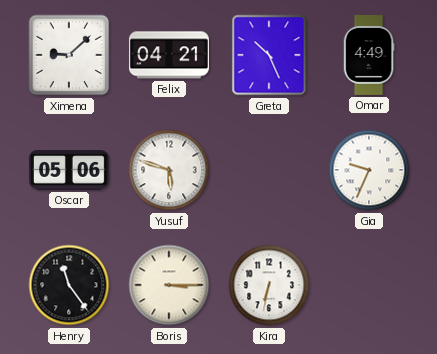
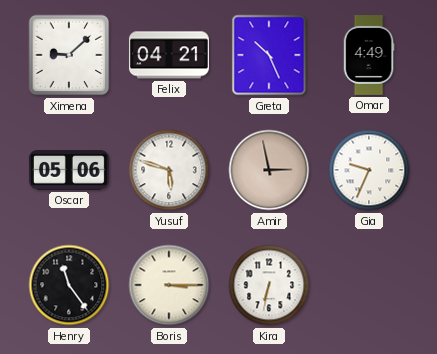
Amir: none -> 2:58 (269, 170)
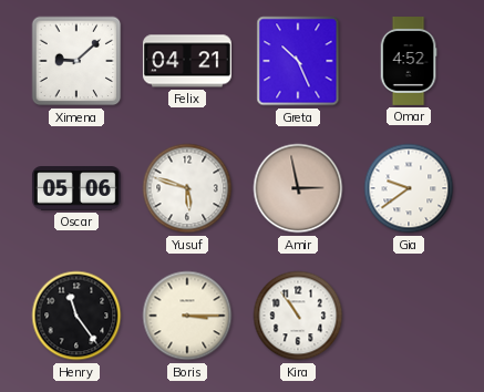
Omar: 4:49 -> 4:52 (409, 62)
Gia: 9:34 -> 9:39 (409, 188)
Kira: 6:32 -> 10:54 (298, 316)
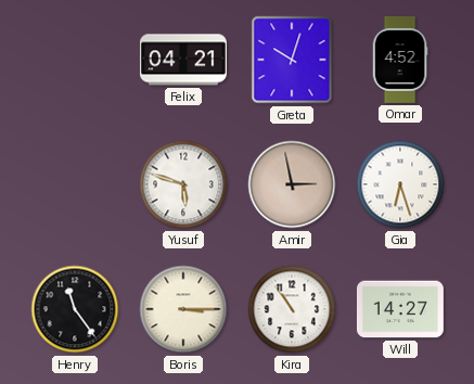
Ximena: 9:08 -> none (76, 61)
Greta: 10:26 -> 10:03 (292, 60)
Oscar: 05:06 -> none (76, 188)
Gia: 9:39 -> 6:27 (400, 184)
Will: none -> 14:27 (400, 309)
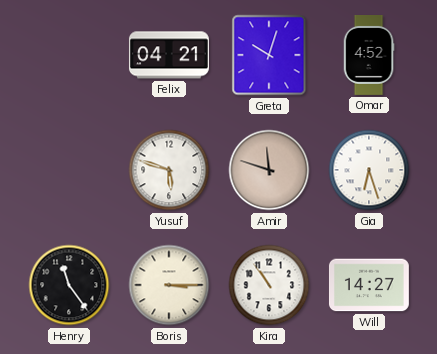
Amir: 2:58 -> 11:48 (269, 170)
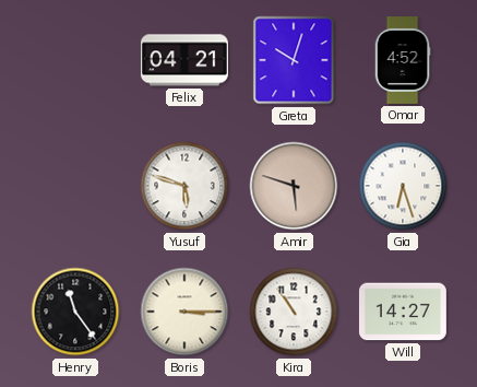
Amir: 11:48 -> 5:48 (294, 186)
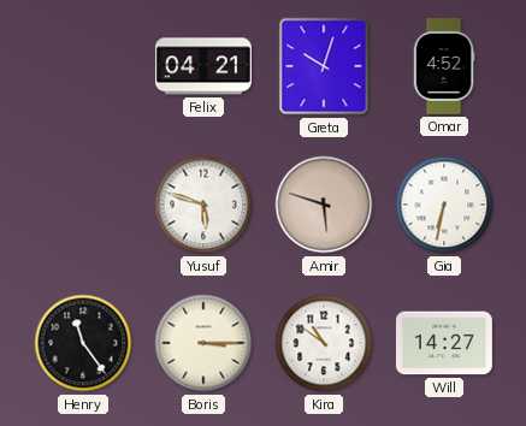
Gia: 6:27 -> 6:32 (444, 205)
Kira: 10:54 -> 10:51 (324, 343)
